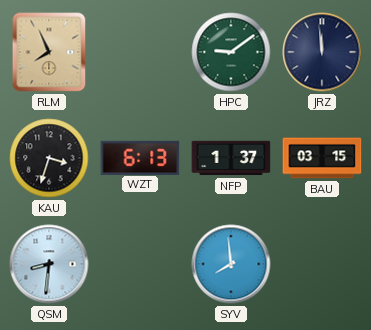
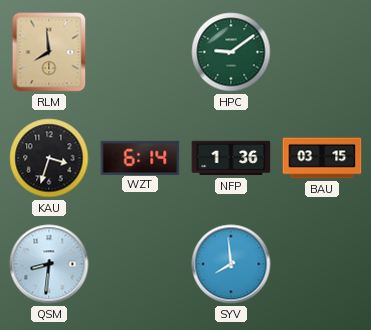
RLM: 7:56 -> 7:59 (49, 52)
JRZ: 11:59 -> none (322, 52)
WZT: 6:13 -> 6:14 (140, 157)
NFP: 1:37 -> 1:36 (231, 158)
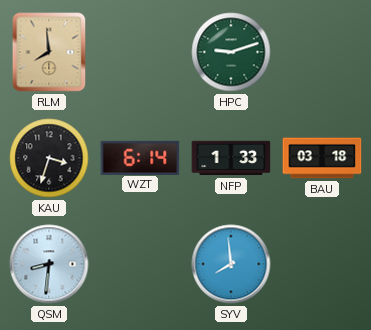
HPC: 9:09 -> 9:12 (231, 52)
NFP: 1:36 -> 1:33 (231, 158)
BAU: 03:15 -> 03:18 (322, 158)
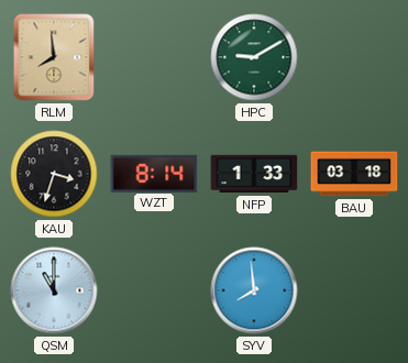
HPC: 9:12 -> 9:10 (254, 57)
WZT: 6:14 -> 8:14 (154, 173)
QSM: 8:31 -> 11:00 (54, 290)
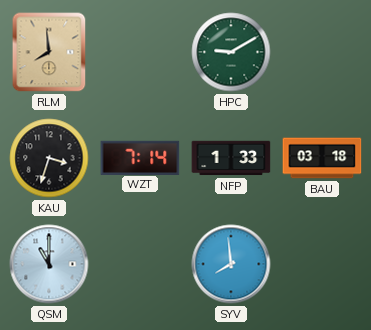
WZT: 8:14 -> 7:14 (140, 157)
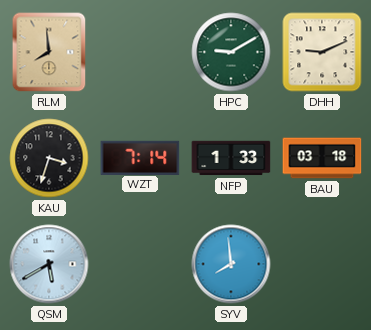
DHH: none -> 9:11 (322, 52)
QSM: 11:00 -> 5:40 (49, 264)
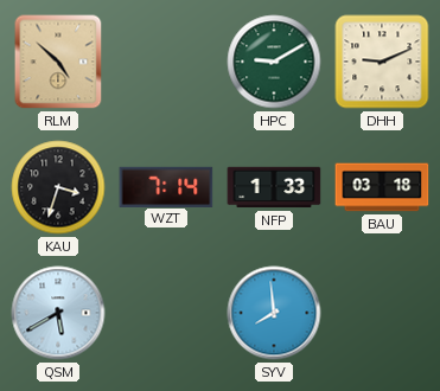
RLM: 7:59 -> 4:52 (58, 62)
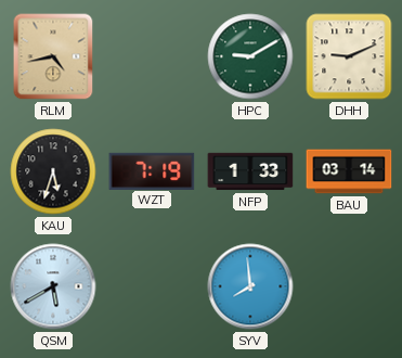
RLM: 4:52 -> 4:43 (53, 56)
KAU: 3:33 -> 5:33 (53, 171)
WZT: 7:14 -> 7:19 (152, 170)
BAU: 03:18 -> 03:14 (349, 171)
